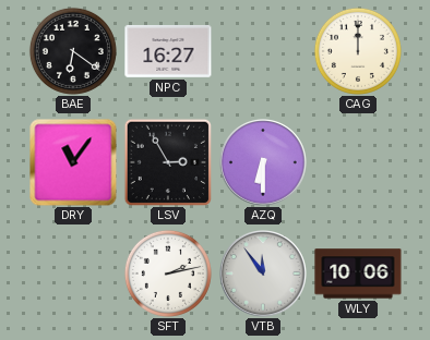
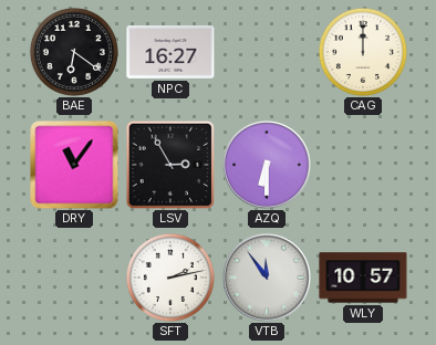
WLY: 10:06 -> 10:57 (363, 278)
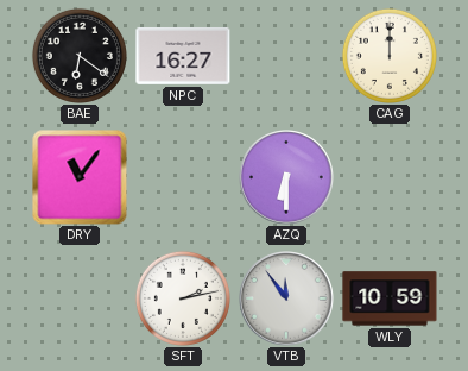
LSV: 2:55 -> none (169, 164)
WLY: 10:57 -> 10:59 (390, 298)
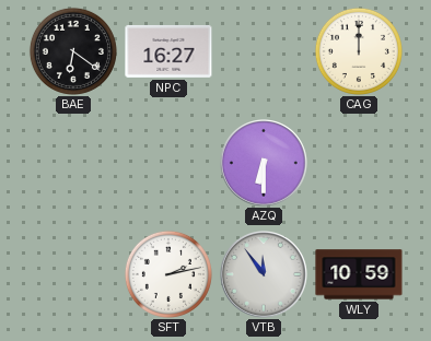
DRY: 11:06 -> none (80, 177)
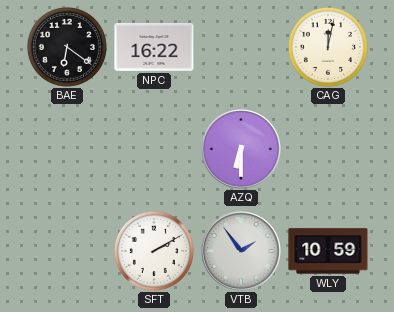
NPC: 16:27 -> 16:22 (154, 47)
CAG: 12:00 -> 12:02 (328, 47)
SFT: 2:13 -> 2:10 (154, 251)
VTB: 11:54 -> 1:54 (242, 252)
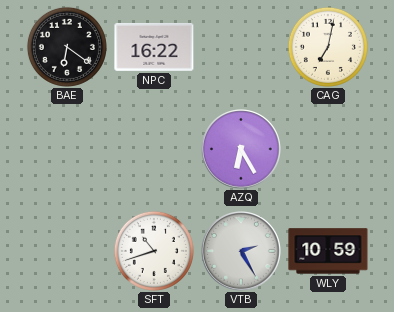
CAG: 12:02 -> 7:02 (328, 47)
AZQ: 6:30 -> 6:25 (242, 150)
SFT: 2:10 -> 10:42 (154, 251)
VTB: 1:54 -> 2:25 (242, 252)
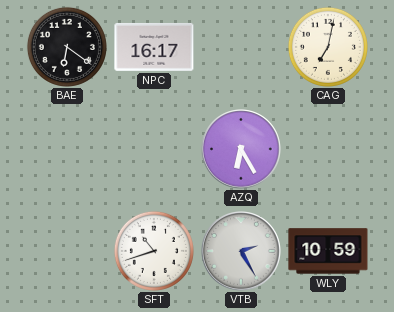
NPC: 16:22 -> 16:17 (154, 47)
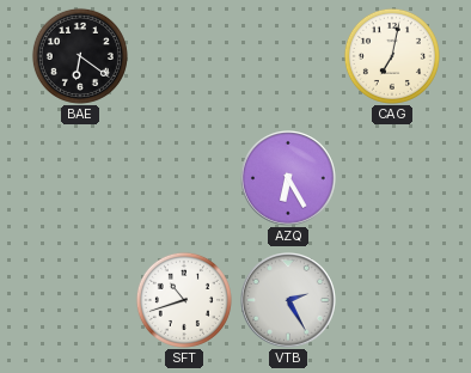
NPC: 16:17 -> none (154, 47)
WLY: 10:59 -> none (328, 251)
